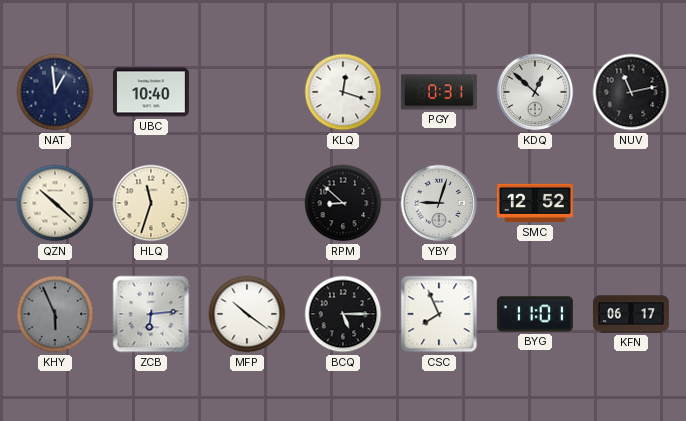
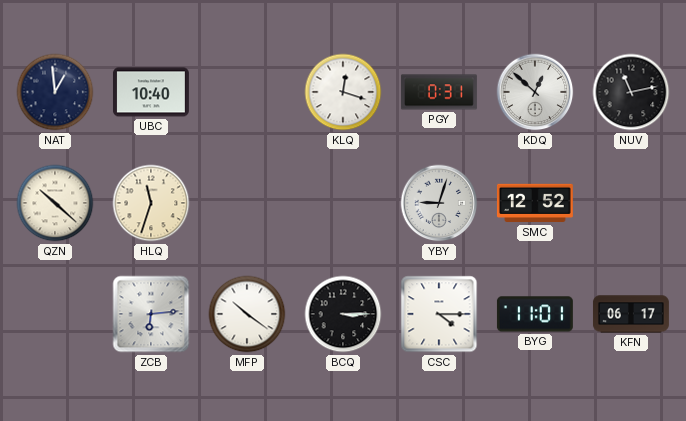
RPM: 8:52 -> none (343, 203)
KHY: 5:56 -> none (55, 314)
BCQ: 5:15 -> 3:15 (343, 314)
CSC: 7:56 -> 4:15 (439, 314)
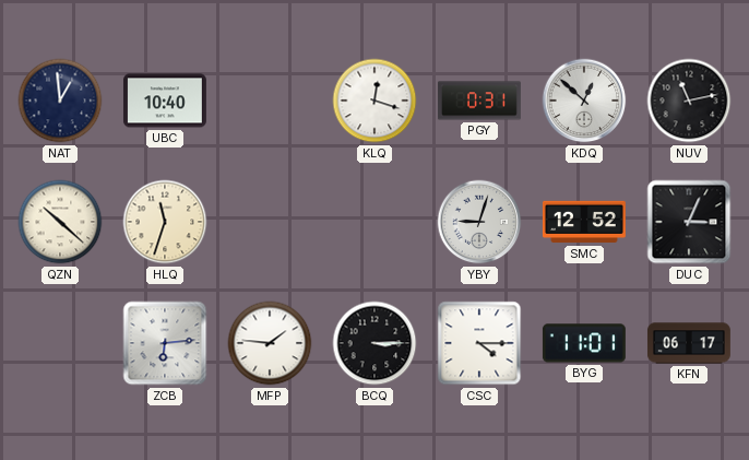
DUC: none -> 3:04 (689, 222)
MFP: 10:21 -> 1:46 (270, 343)
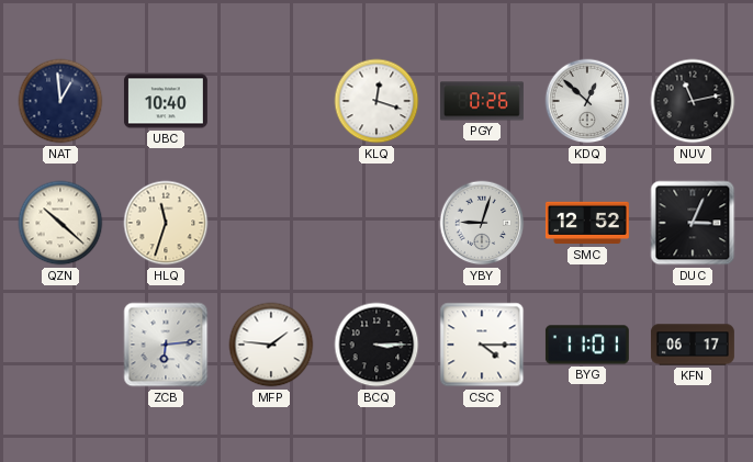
PGY: 0:31 -> 0:26 (482, 101)
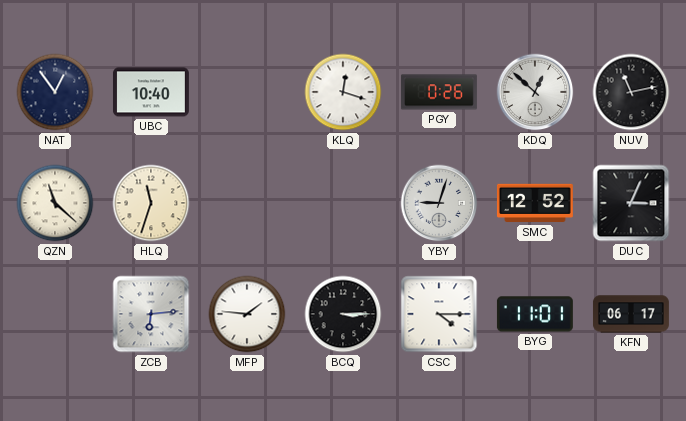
NAT: 12:59 -> 12:54 (55, 92)
QZN: 10:22 -> 11:22 (55, 203)
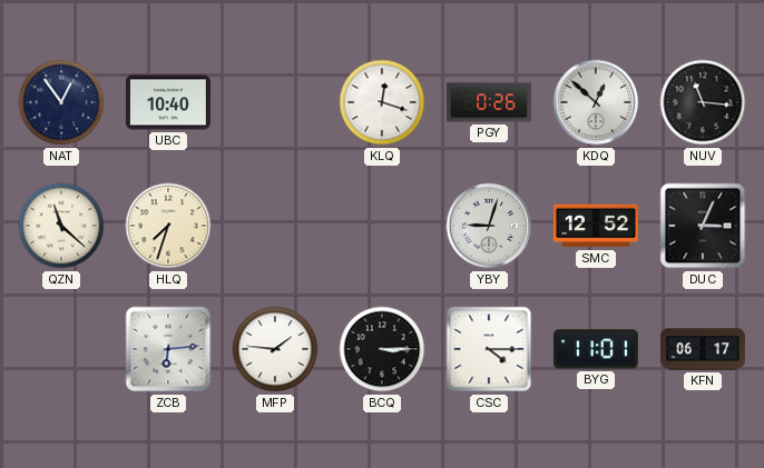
NUV: 11:13 -> 11:16 (703, 102)
HLQ: 11:33 -> 7:33 (168, 226)
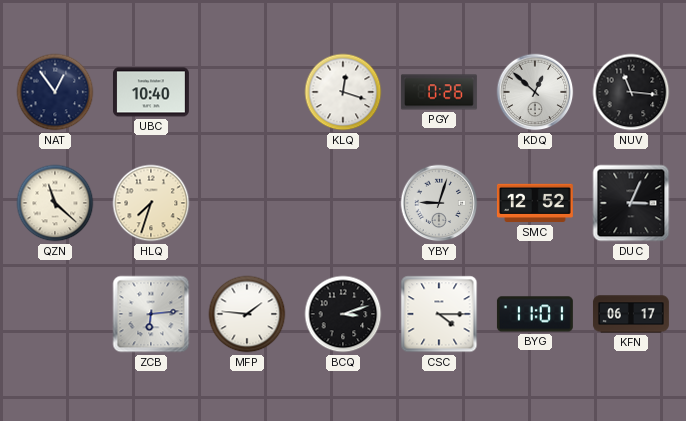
BCQ: 3:15 -> 3:12 (343, 314)
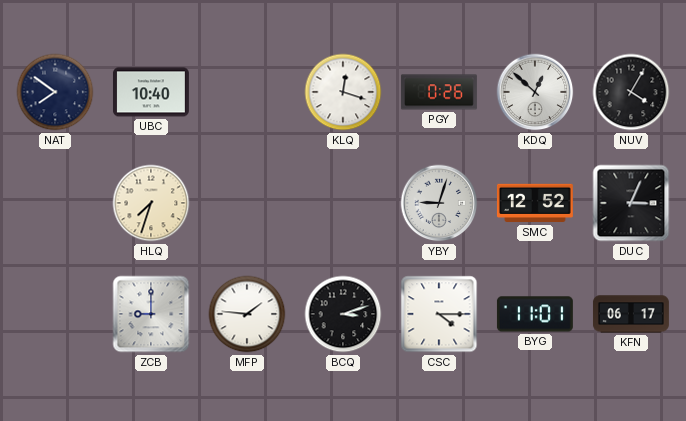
NAT: 12:54 -> 7:51 (55, 92)
NUV: 11:16 -> 4:05 (631, 92)
QZN: 11:22 -> none (55, 203)
ZCB: 6:14 -> 9:00 (151, 314)
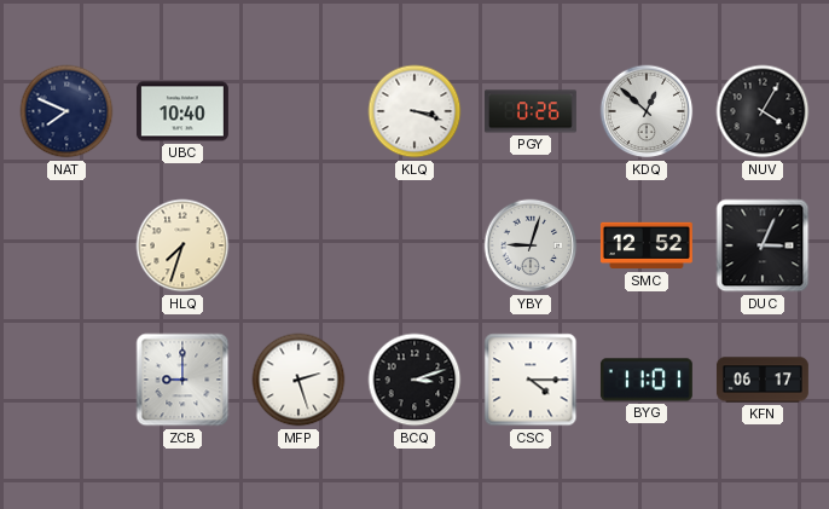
NAT: 7:51 -> 7:49 (66, 111)
KLQ: 12:18 -> 3:18 (414, 111)
MFP: 1:46 -> 2:27 (298, 380)
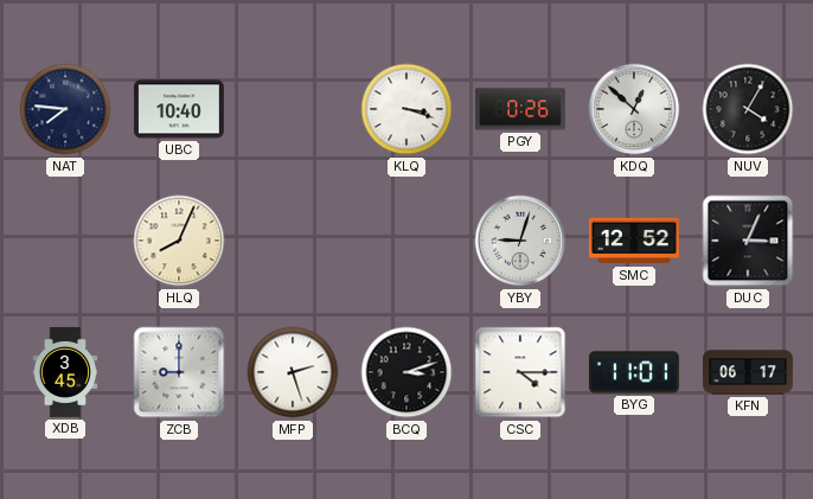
NAT: 7:49 -> 7:46 (65, 109)
HLQ: 7:33 -> 8:04 (179, 241)
XDB: none -> 3:45 (65, 372)
